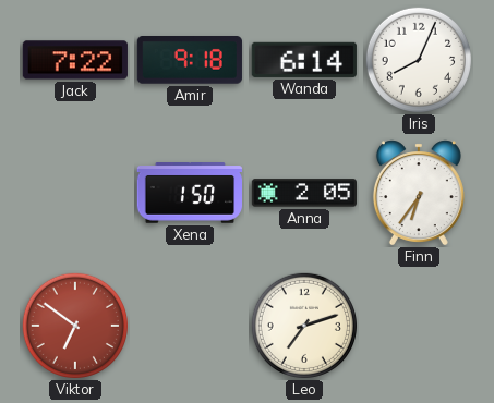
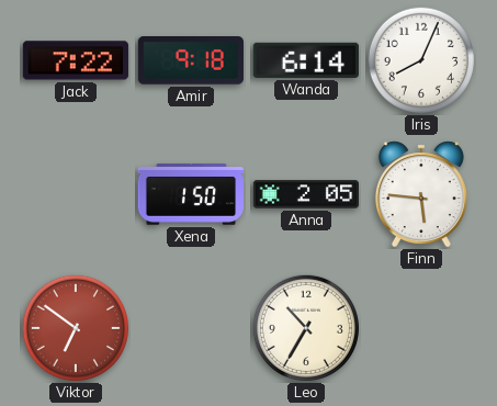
Finn: 6:36 -> 5:46 (421, 194)
Leo: 7:12 -> 10:35 (306, 328)
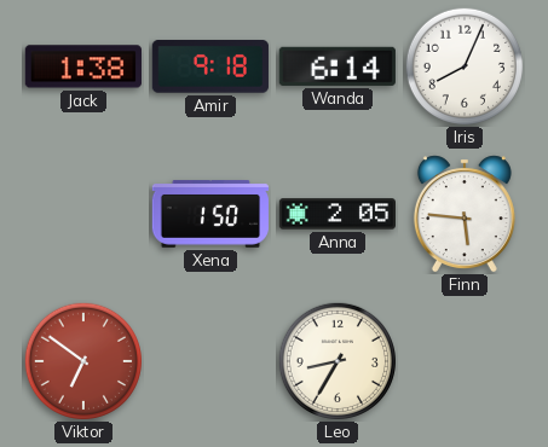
Jack: 7:22 -> 1:38 (83, 66)
Leo: 10:35 -> 8:35 (338, 361)
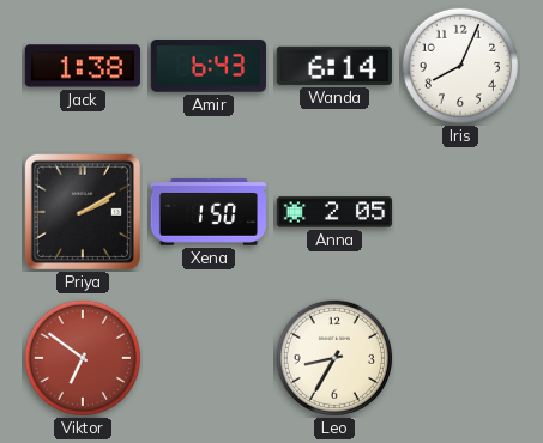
Amir: 9:18 -> 6:43 (209, 67)
Priya: none -> 2:10 (83, 212)
Finn: 5:46 -> none (465, 214)
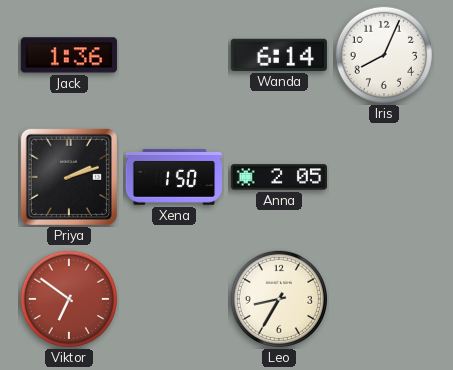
Jack: 1:38 -> 1:36 (69, 55)
Amir: 6:43 -> none (209, 67)
Priya: 2:10 -> 2:12 (69, 177)
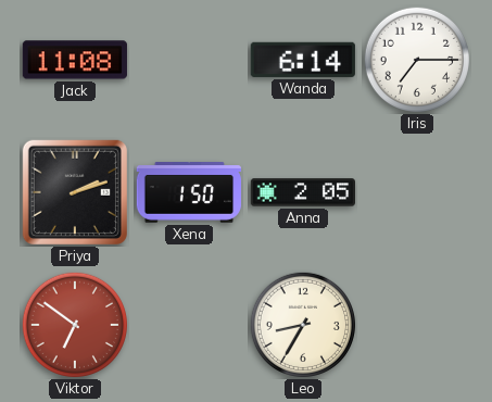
Jack: 1:36 -> 11:08 (75, 60)
Iris: 8:04 -> 7:15 (417, 60)
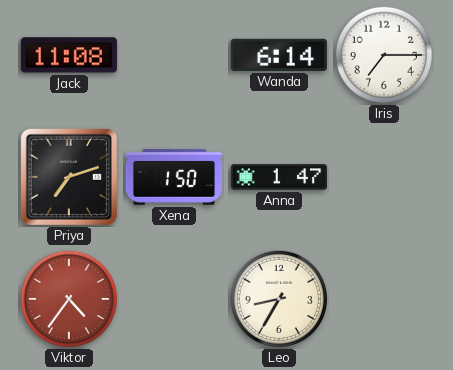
Priya: 2:12 -> 7:12 (69, 177)
Anna: 2:05 -> 1:47 (278, 177)
Viktor: 6:51 -> 4:36 (69, 299)
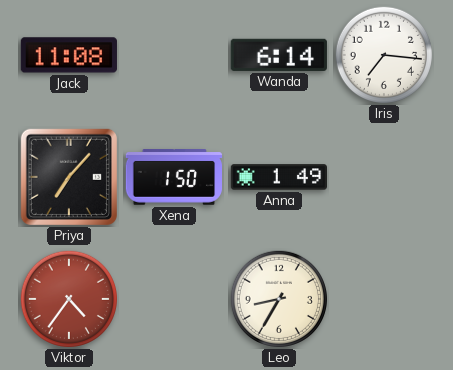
Iris: 7:15 -> 7:16 (384, 55)
Priya: 7:12 -> 7:07 (69, 177)
Anna: 1:47 -> 1:49 (278, 177)
